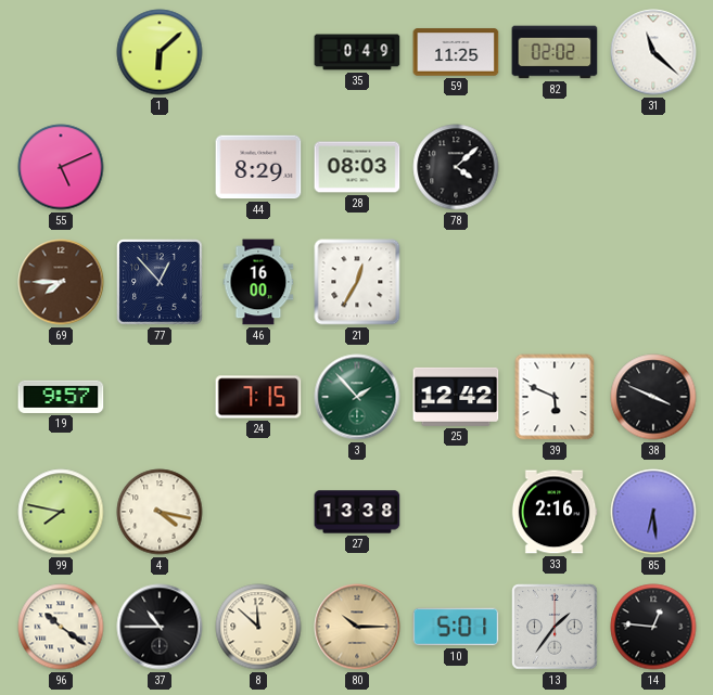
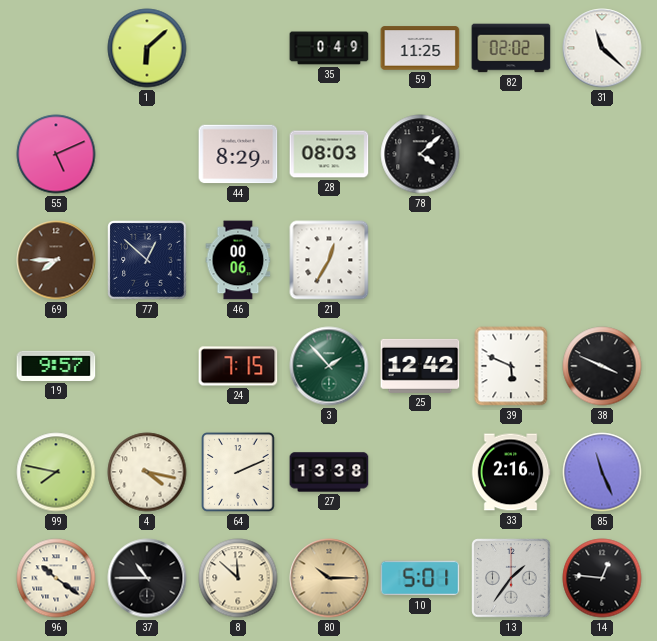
77: 12:53 -> 12:52 (147, 260)
46: 16:00 -> 00:06 (238, 260)
64: none -> 2:11 (238, 472)
85: 6:29 -> 11:26 (602, 472)
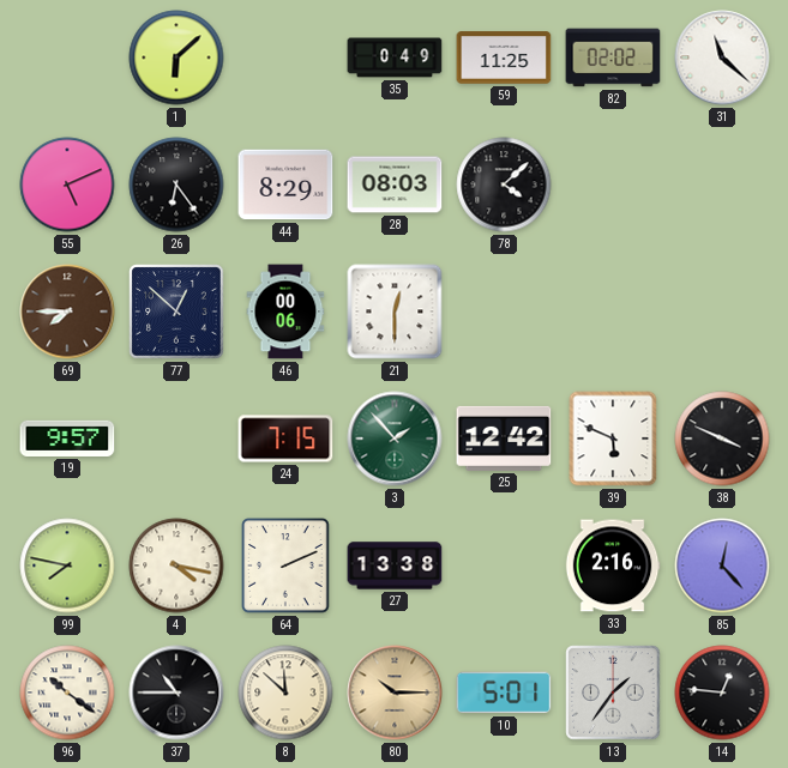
26: none -> 6:24 (176, 185)
21: 12:35 -> 12:30 (395, 312)
85: 11:26 -> 12:23 (722, 566)
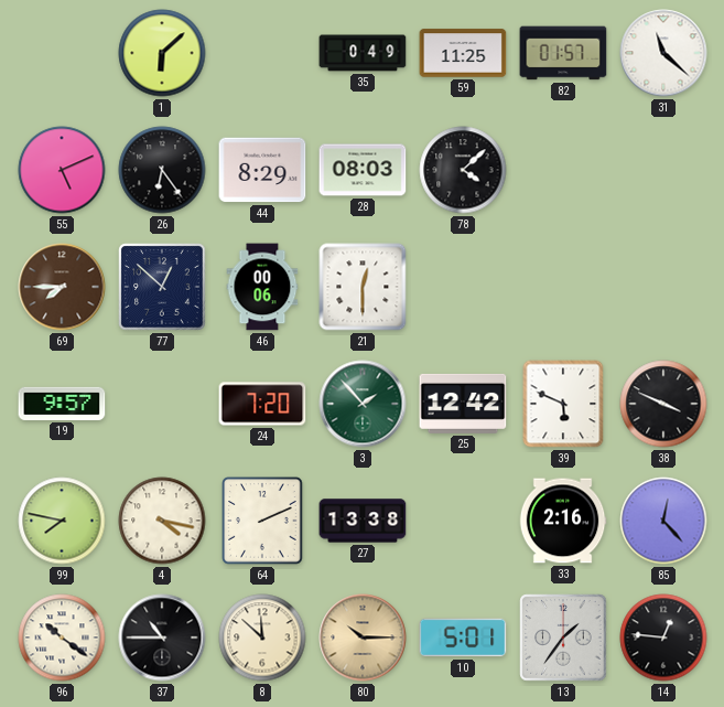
82: 02:02 -> 01:57 (563, 53)
24: 7:15 -> 7:20 (262, 404)
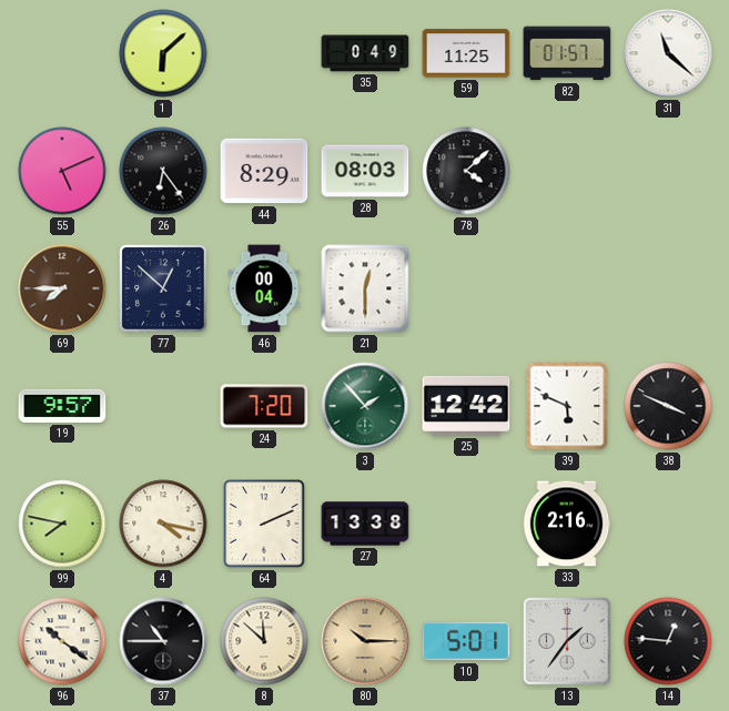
46: 00:06 -> 00:04 (264, 288)
85: 12:23 -> none (663, 521)
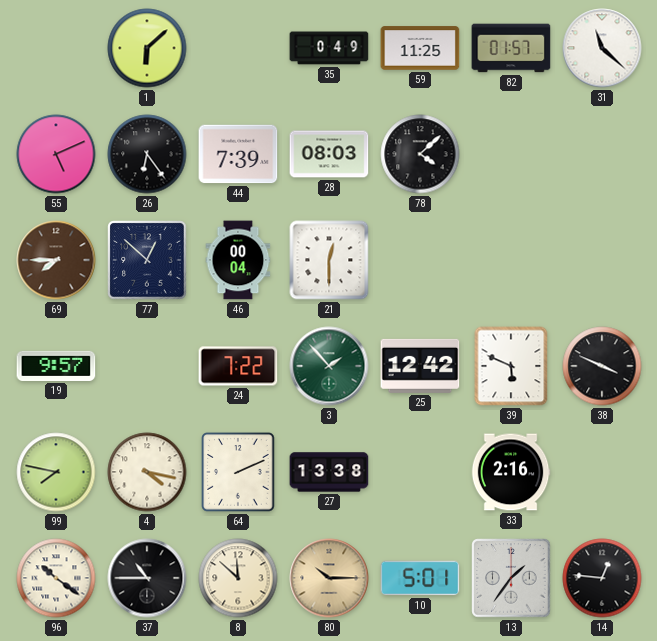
44: 8:29 -> 7:39 (238, 154)
24: 7:20 -> 7:22 (238, 366)
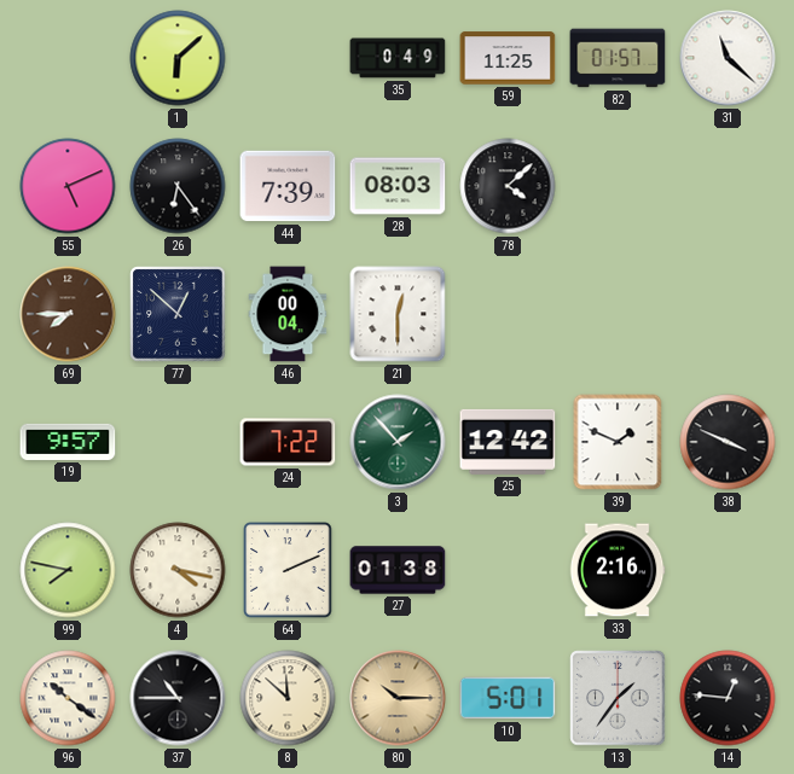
39: 5:49 -> 1:49 (618, 442)
27: 13:38 -> 01:38 (398, 570)
